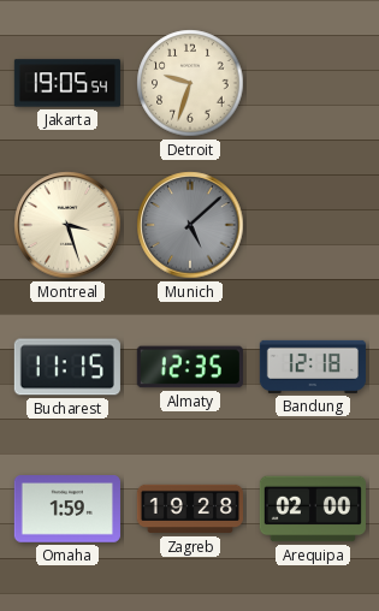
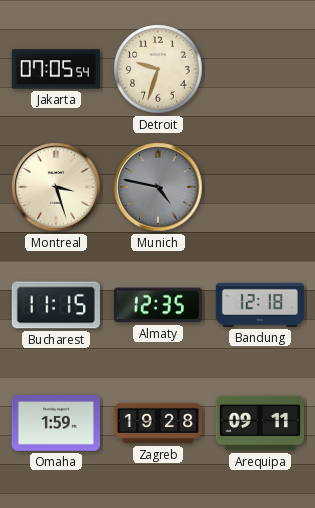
Jakarta: 19:05 -> 07:05 (56, 69)
Munich: 5:08 -> 4:47 (158, 187)
Arequipa: 02:00 -> 09:11 (260, 423)
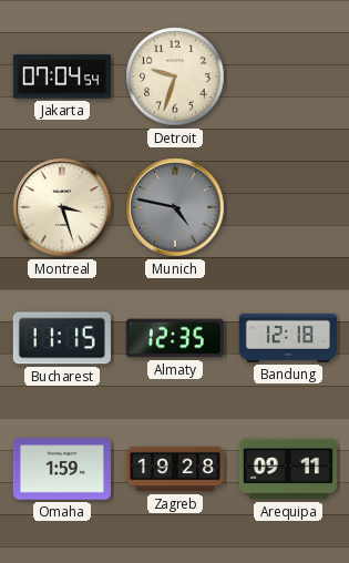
Jakarta: 07:05 -> 07:04 (62, 76)
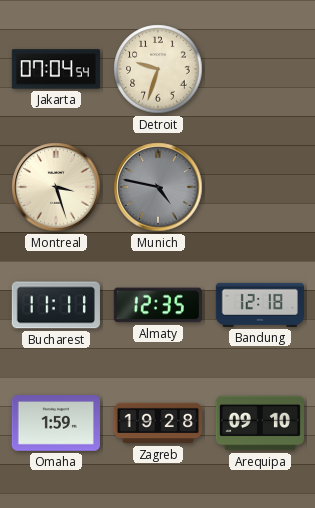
Bucharest: 11:15 -> 11:11 (56, 305)
Arequipa: 09:11 -> 09:10 (260, 423)
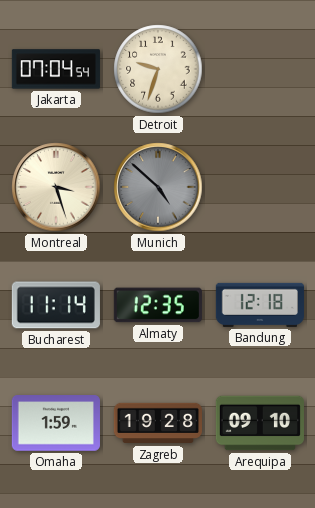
Munich: 4:47 -> 4:52 (158, 187)
Bucharest: 11:11 -> 11:14 (56, 305)
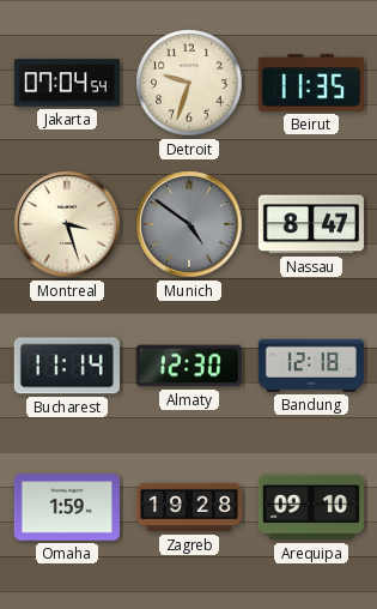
Beirut: none -> 11:35 (311, 83)
Munich: 4:52 -> 4:51 (189, 224)
Nassau: none -> 8:47 (311, 224)
Almaty: 12:35 -> 12:30 (189, 366)
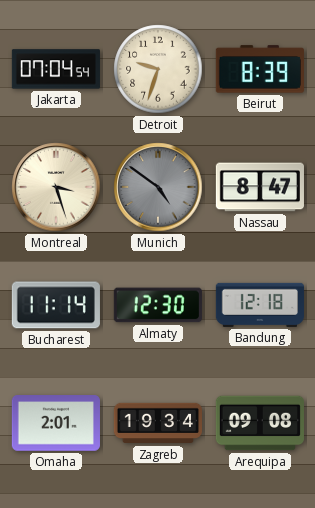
Beirut: 11:35 -> 8:39 (260, 69)
Omaha: 1:59 -> 2:01 (56, 423)
Zagreb: 19:28 -> 19:34 (157, 423)
Arequipa: 09:10 -> 09:08 (260, 423)
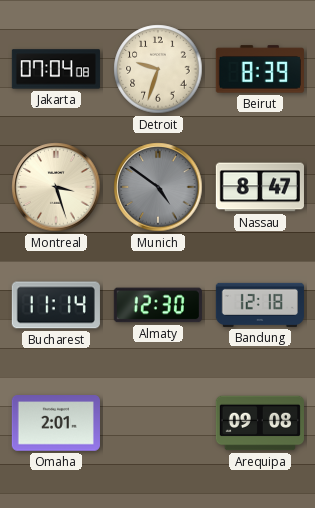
Jakarta: 07:04:54 -> 07:04:08 (56, 69)
Zagreb: 19:34 -> none (157, 423)
